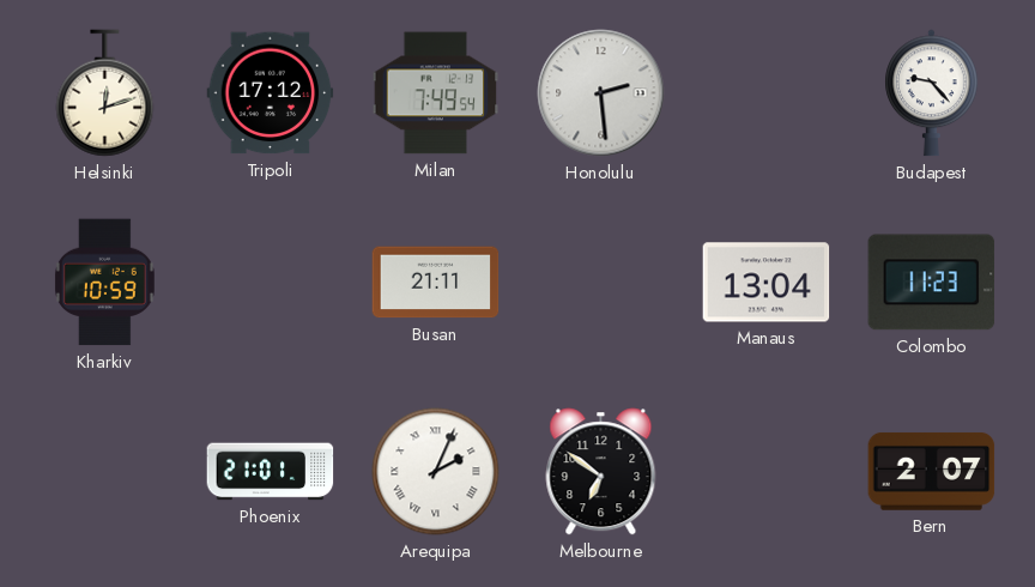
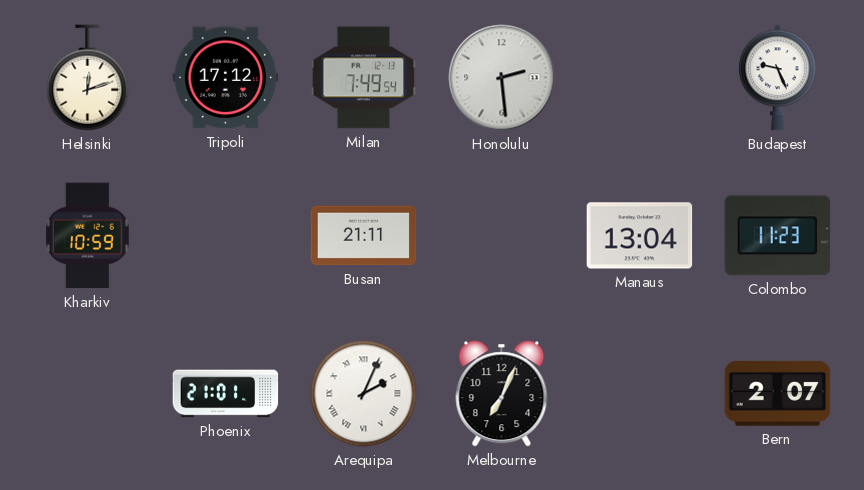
Budapest: 9:23 -> 9:26 (778, 78)
Melbourne: 6:51 -> 7:04 (502, 394)
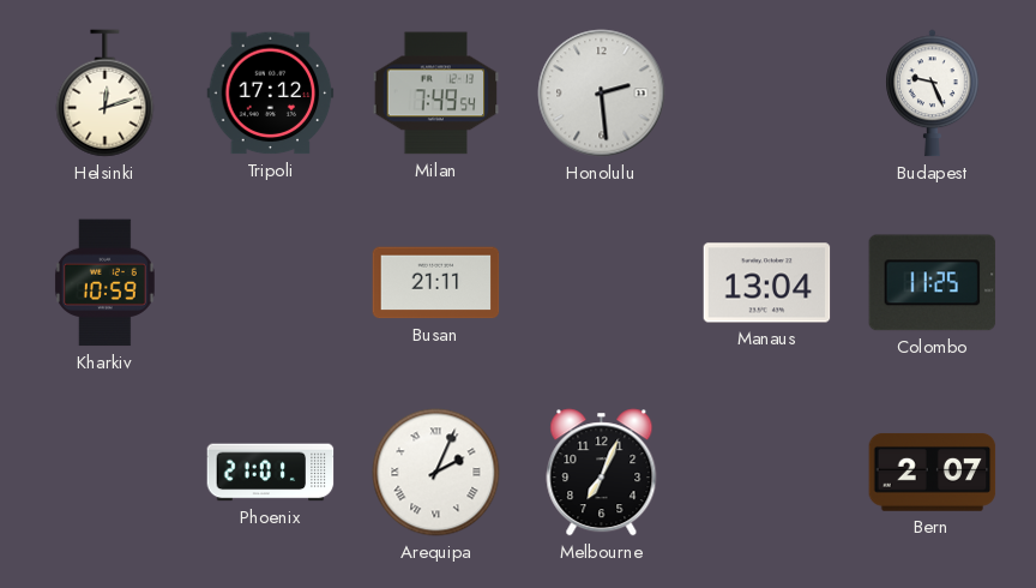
Colombo: 11:23 -> 11:25 (933, 283)
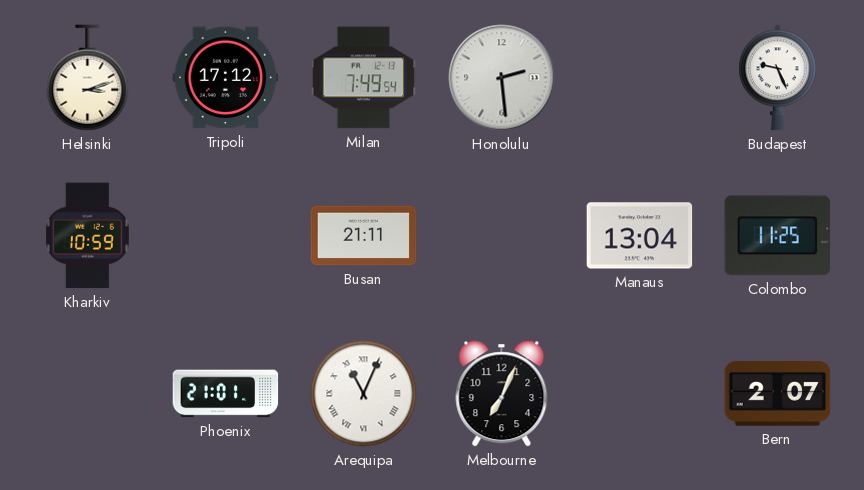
Helsinki: 12:12 -> 3:12 (88, 78)
Arequipa: 2:04 -> 11:04 (364, 394)
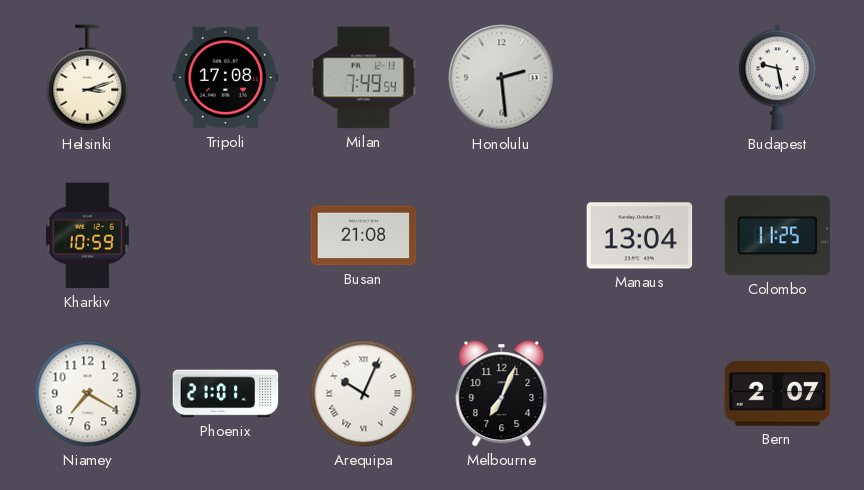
Tripoli: 17:12 -> 17:08 (226, 78)
Budapest: 9:26 -> 9:28 (778, 78)
Busan: 21:11 -> 21:08 (364, 236)
Niamey: none -> 7:20 (88, 394)
Arequipa: 11:04 -> 10:04 (364, 394)
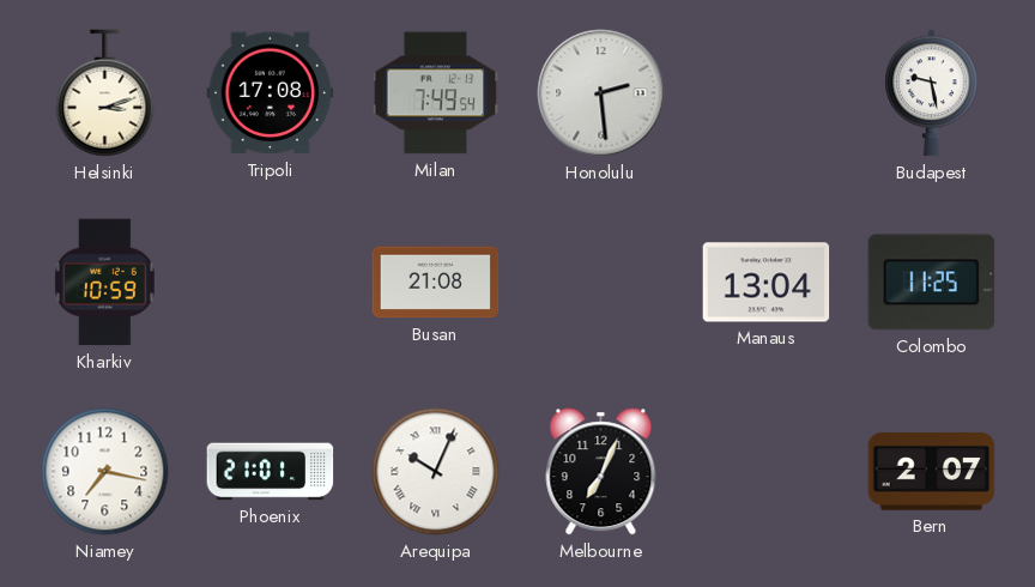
Niamey: 7:20 -> 7:17 (105, 472)
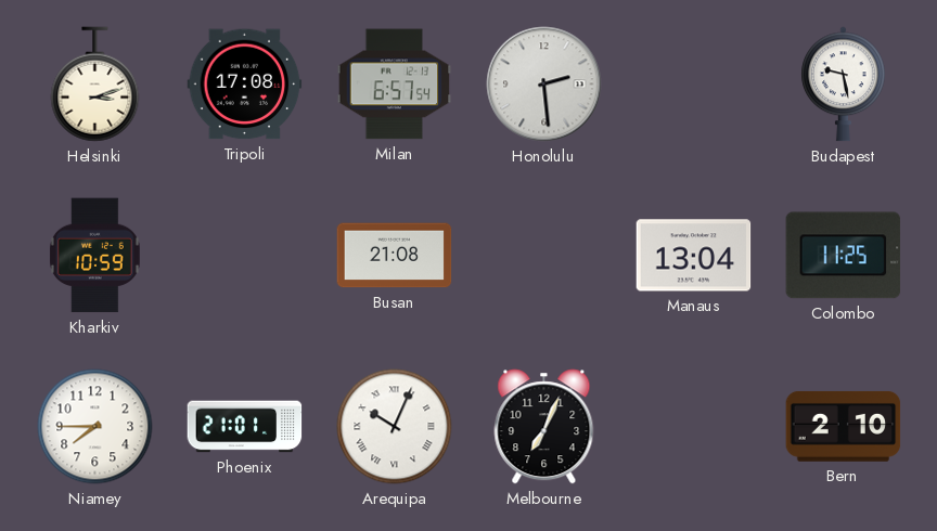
Milan: 7:49 -> 6:57 (395, 85)
Niamey: 7:17 -> 7:45 (95, 427)
Bern: 2:07 -> 2:10 (844, 426)
